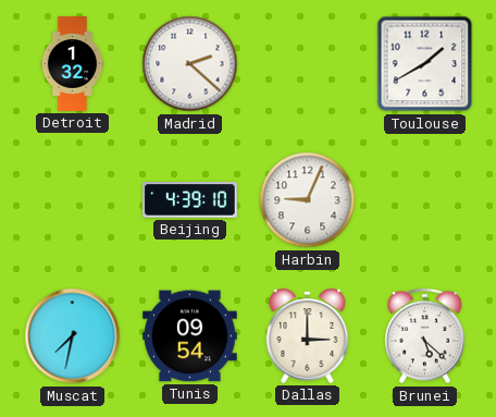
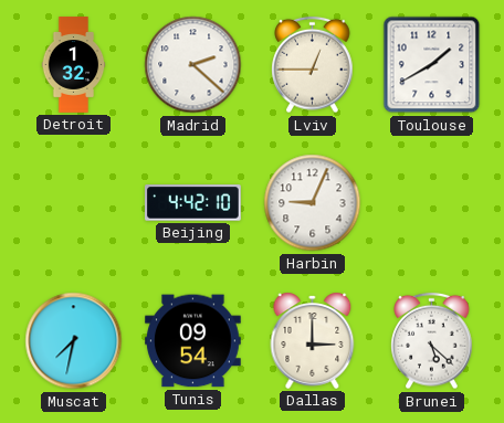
Lviv: none -> 12:45 (313, 65)
Beijing: 4:39 -> 4:42 (193, 203)
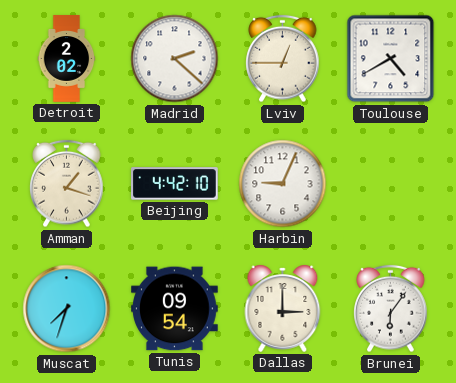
Detroit: 1:32 -> 2:02 (67, 59)
Toulouse: 1:40 -> 4:40 (391, 59)
Amman: none -> 1:18 (67, 184)
Muscat: 7:32 -> 7:33 (67, 309)
Brunei: 5:22 -> 6:06 (391, 309)
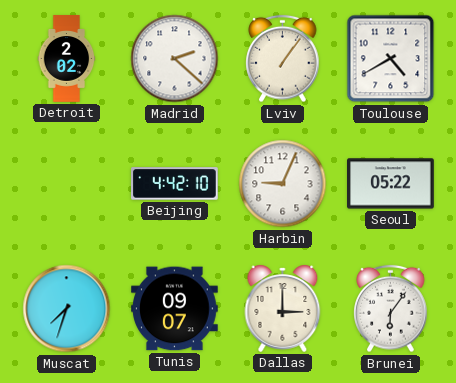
Lviv: 12:45 -> 1:06 (283, 59)
Amman: 1:18 -> none (67, 184)
Seoul: none -> 05:22 (391, 184)
Tunis: 09:54 -> 09:07 (175, 309)
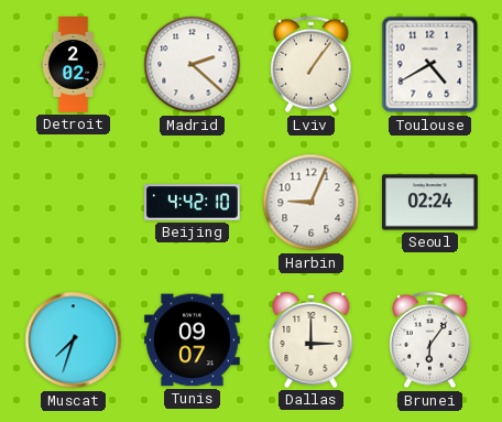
Seoul: 05:22 -> 02:24 (430, 203)
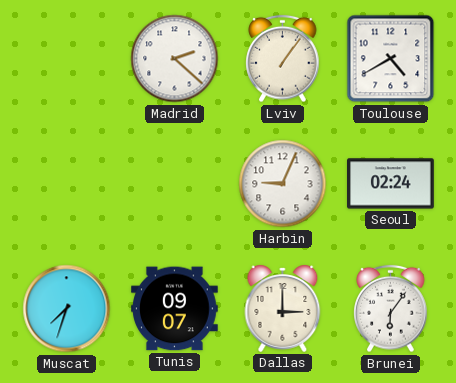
Detroit: 2:02 -> none (74, 65)
Beijing: 4:42 -> none (193, 203)
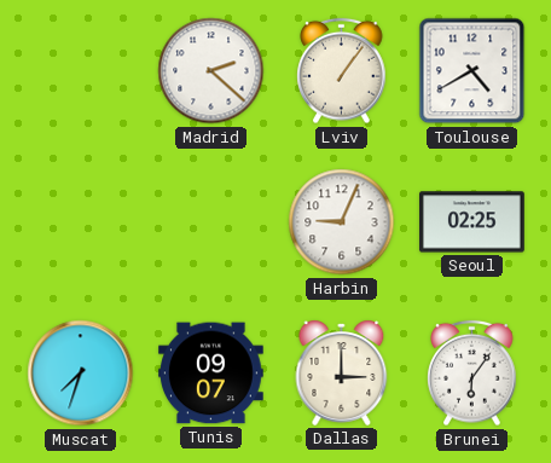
Seoul: 02:24 -> 02:25 (472, 222)
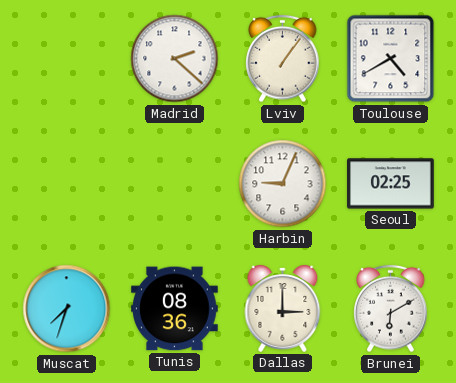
Tunis: 09:07 -> 08:36 (175, 309)
Brunei: 6:06 -> 6:10 (391, 309)
